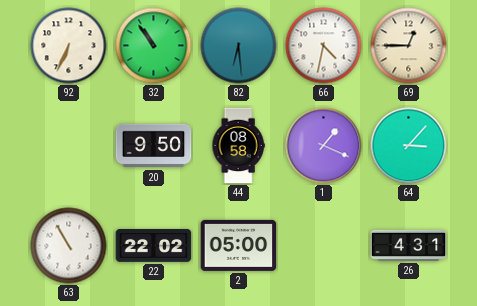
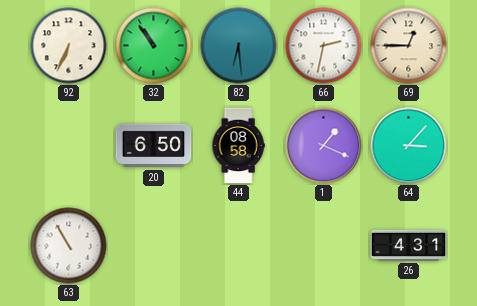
66: 4:32 -> 2:32 (324, 46)
20: 9:50 -> 6:50 (154, 146)
22: 22:02 -> none (154, 246)
2: 05:00 -> none (239, 245)
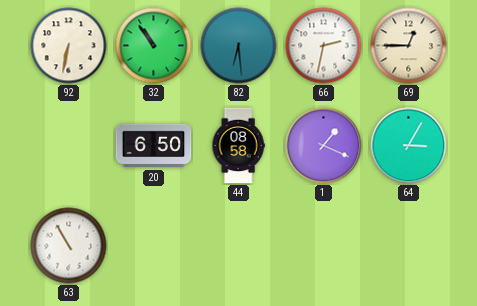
92: 6:34 -> 6:32 (69, 46)
64: 3:07 -> 3:05 (409, 146)
26: 4:31 -> none (409, 245)
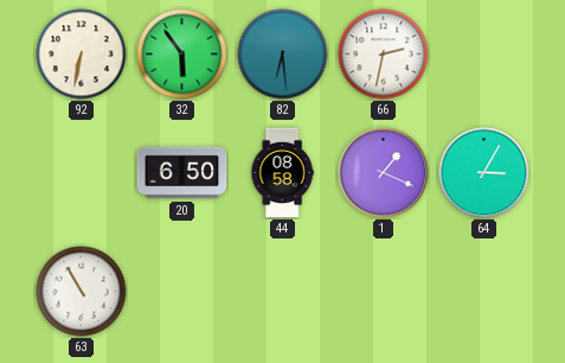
32: 10:54 -> 5:54 (182, 55)
69: 12:45 -> none (409, 46)
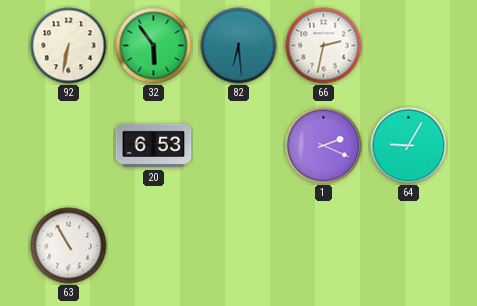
20: 6:50 -> 6:53 (154, 146)
44: 08:58 -> none (282, 173)
1: 1:19 -> 2:19 (324, 146)
64: 3:05 -> 9:05 (409, 146)
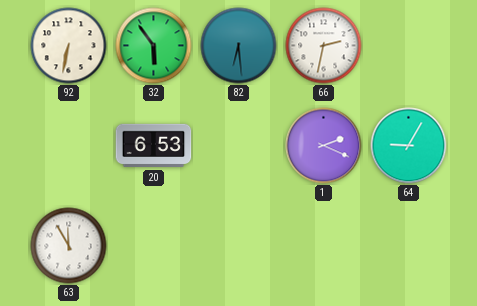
63: 10:55 -> 11:55 (69, 246)
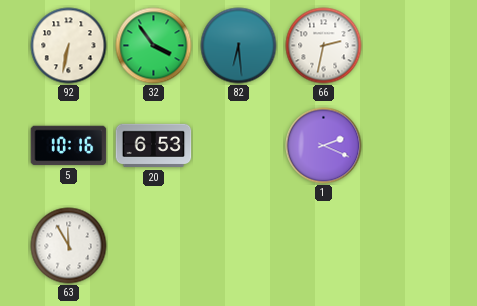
32: 5:54 -> 3:54 (154, 46)
5: none -> 10:16 (69, 146)
64: 9:05 -> none (409, 146)
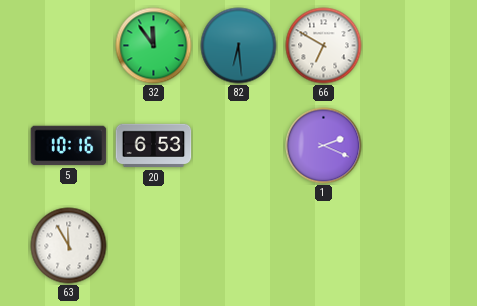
92: 6:32 -> none (69, 46)
32: 3:54 -> 11:54 (154, 46)
66: 2:32 -> 6:50 (324, 46)
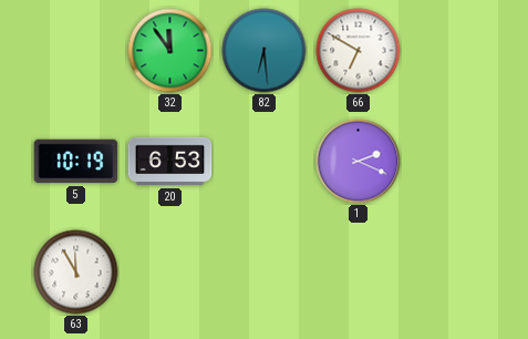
5: 10:16 -> 10:19 (76, 162)
